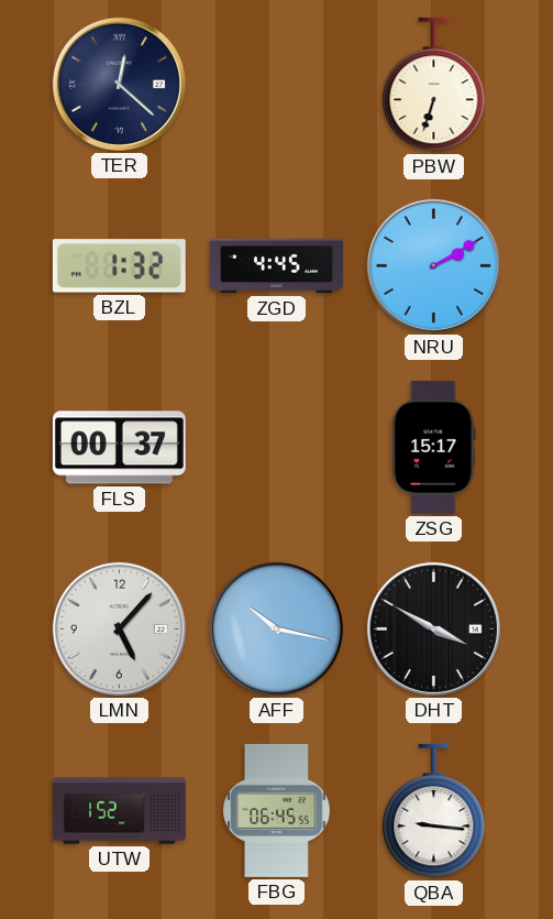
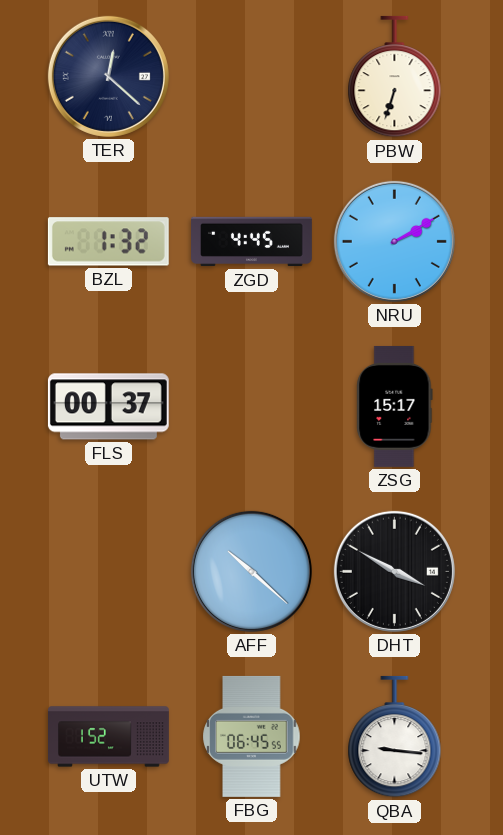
LMN: 5:07 -> none (119, 628)
AFF: 10:17 -> 10:22 (251, 571)
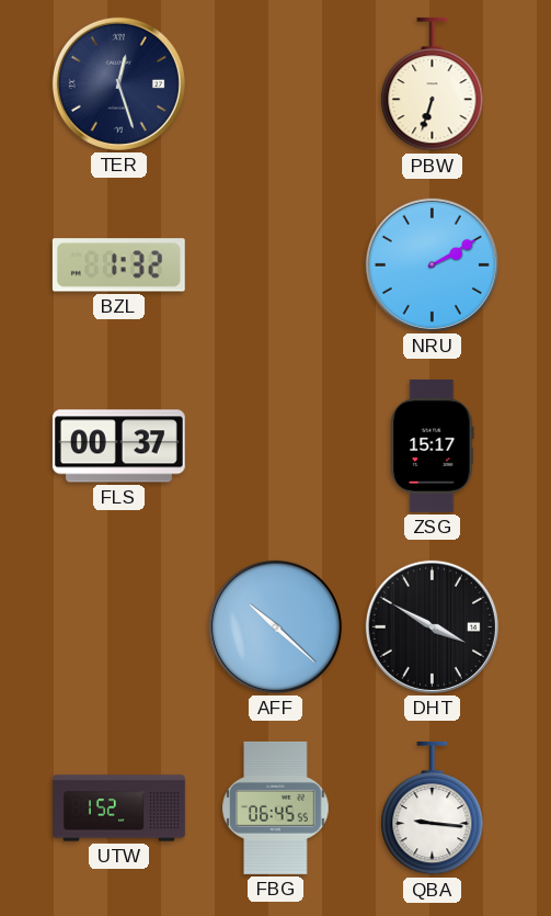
TER: 12:22 -> 12:27 (118, 83)
ZGD: 4:45 -> none (252, 242)
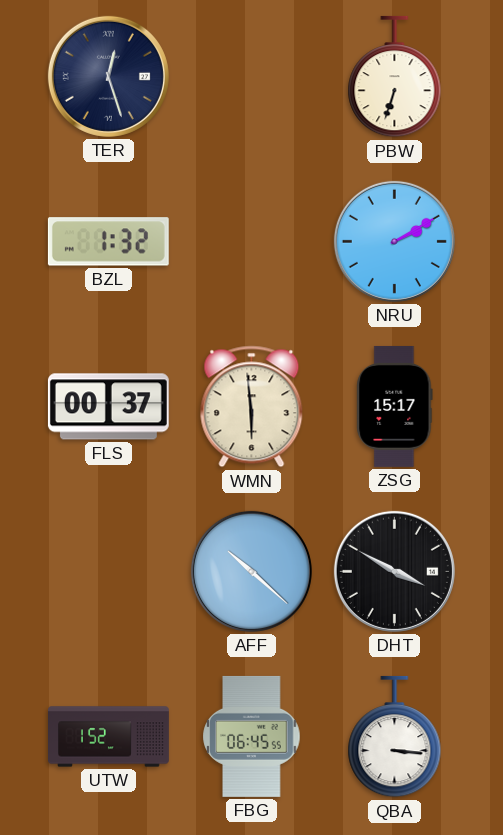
WMN: none -> 5:59 (252, 407)
QBA: 9:16 -> 3:16 (395, 737)
